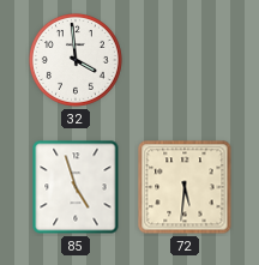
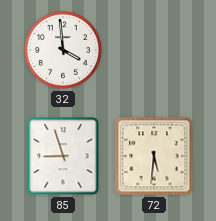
85: 4:57 -> 8:57 (63, 156)
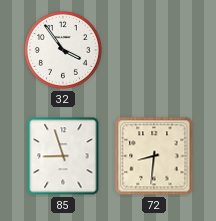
32: 3:59 -> 3:54 (63, 50)
72: 5:31 -> 8:31 (154, 156)
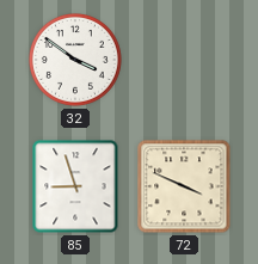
32: 3:54 -> 3:51 (75, 60)
72: 8:31 -> 3:49 (184, 186)
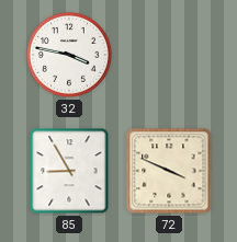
32: 3:51 -> 3:47 (69, 55)
85: 8:57 -> 8:55 (69, 171)
